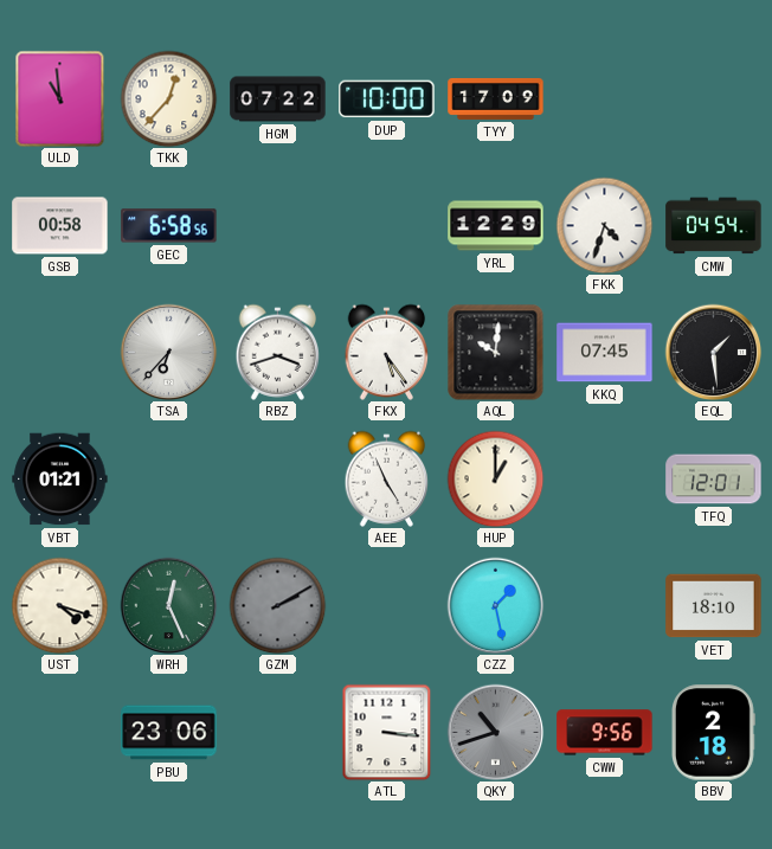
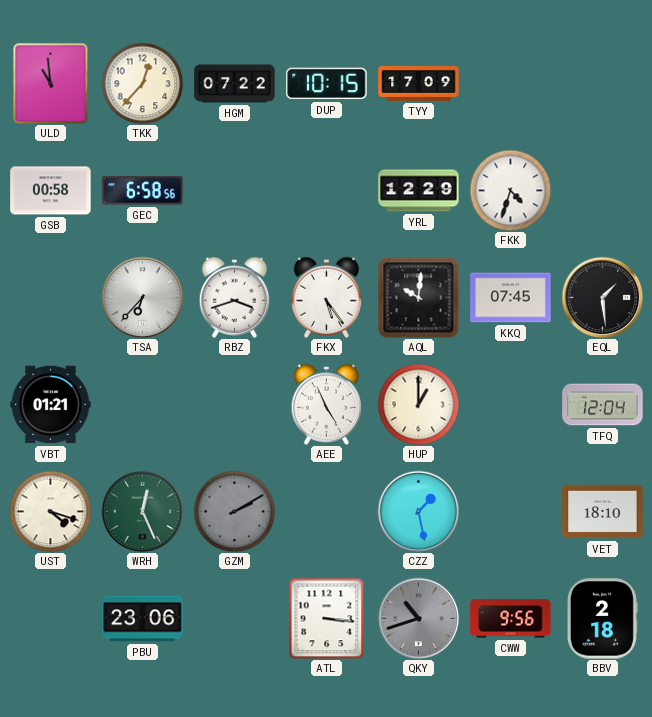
DUP: 10:00 -> 10:15 (327, 84)
CMW: 04:54 -> none (714, 226)
TFQ: 12:01 -> 12:04 (603, 405)
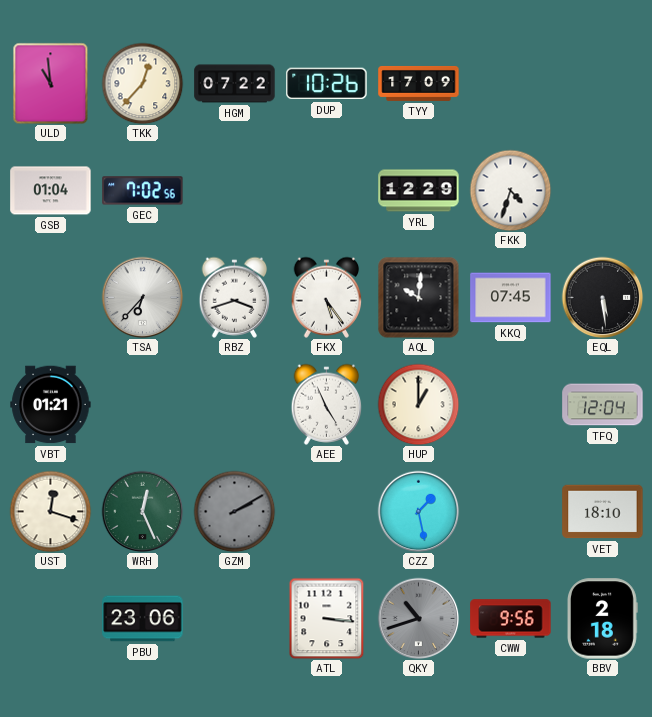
DUP: 10:15 -> 10:26 (327, 84)
GSB: 00:58 -> 01:04 (51, 191)
GEC: 6:58 -> 7:02 (143, 191)
EQL: 1:29 -> 5:29 (602, 297)
UST: 4:18 -> 12:18 (50, 511)
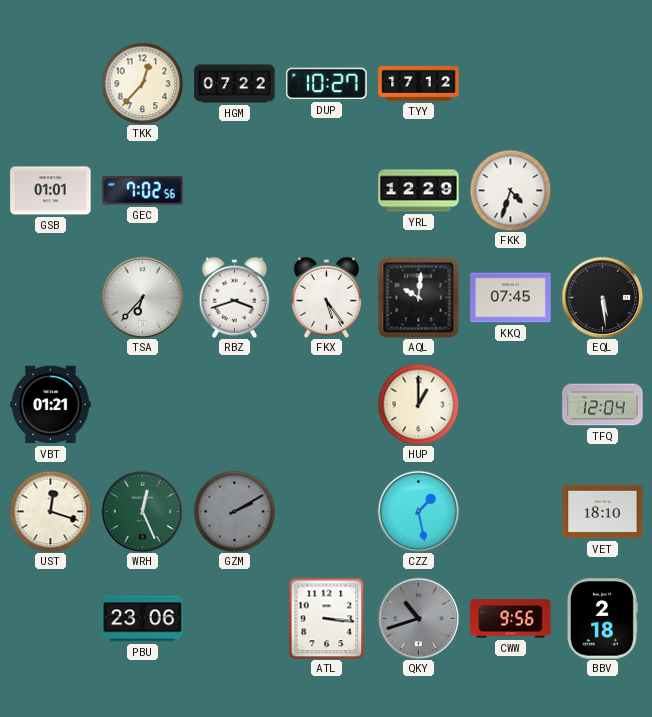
ULD: 10:59 -> none (51, 83)
DUP: 10:26 -> 10:27 (327, 84)
TYY: 17:09 -> 17:12 (419, 83)
GSB: 01:04 -> 01:01 (51, 191)
AEE: 4:56 -> none (327, 404)
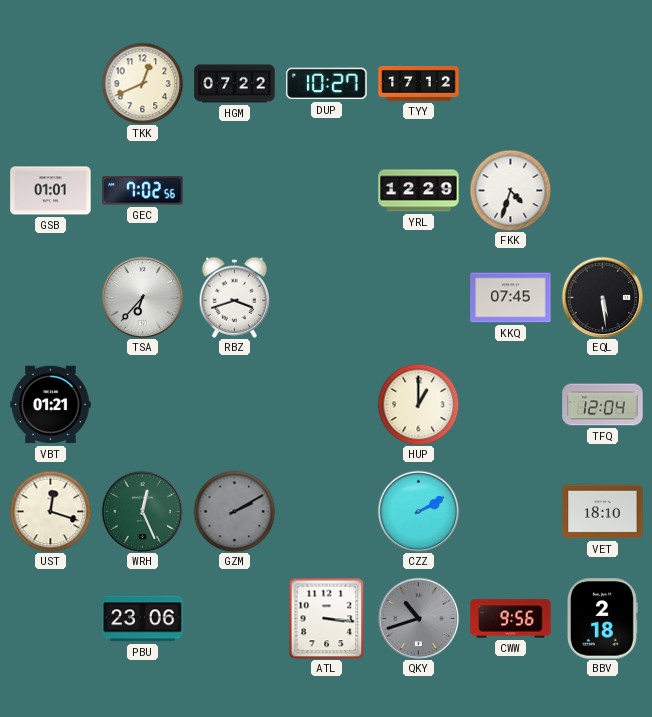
TKK: 12:37 -> 12:41 (142, 83)
FKX: 5:24 -> none (327, 297)
AQL: 10:01 -> none (418, 297)
CZZ: 1:28 -> 2:10 (418, 511)
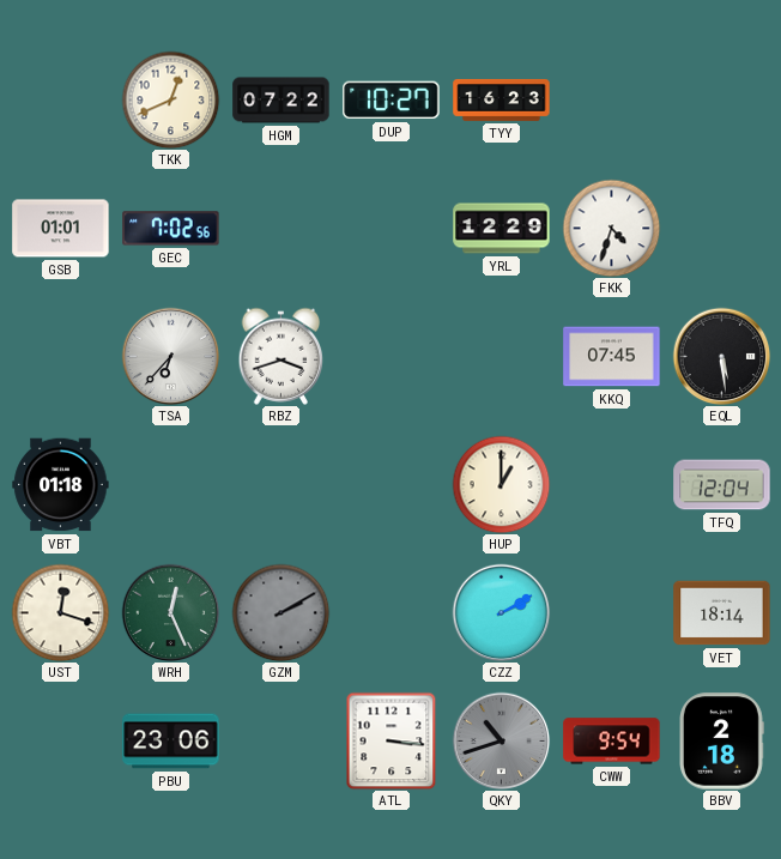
TYY: 17:12 -> 16:23 (502, 99)
VBT: 01:21 -> 01:18 (61, 485)
VET: 18:10 -> 18:14 (722, 613)
CWW: 9:56 -> 9:54 (612, 742)
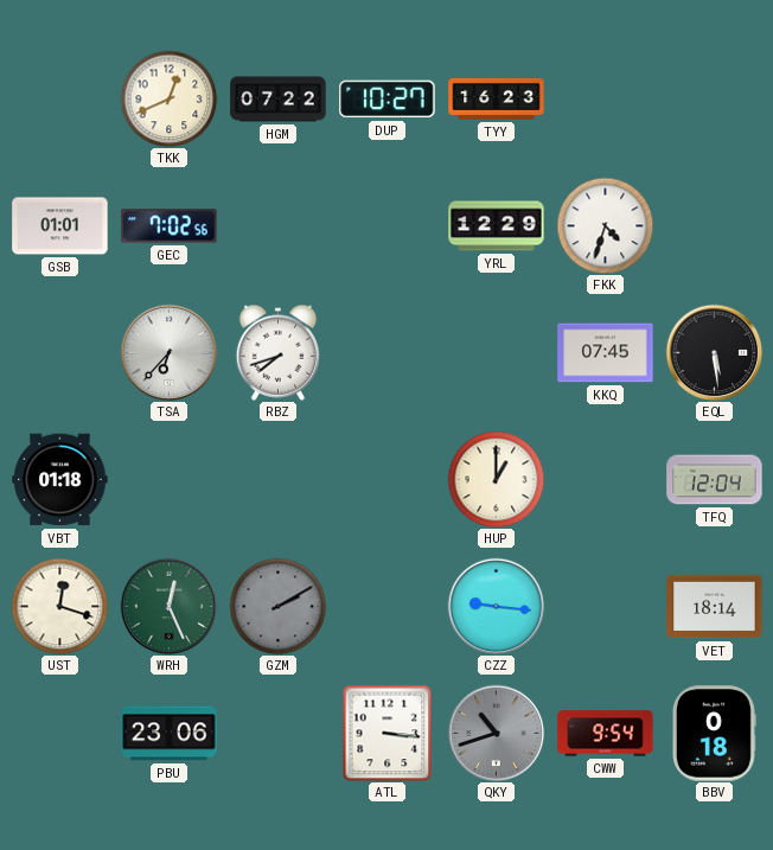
RBZ: 3:42 -> 7:42 (279, 352)
CZZ: 2:10 -> 9:16 (496, 606)
BBV: 2:18 -> 0:18 (715, 734)
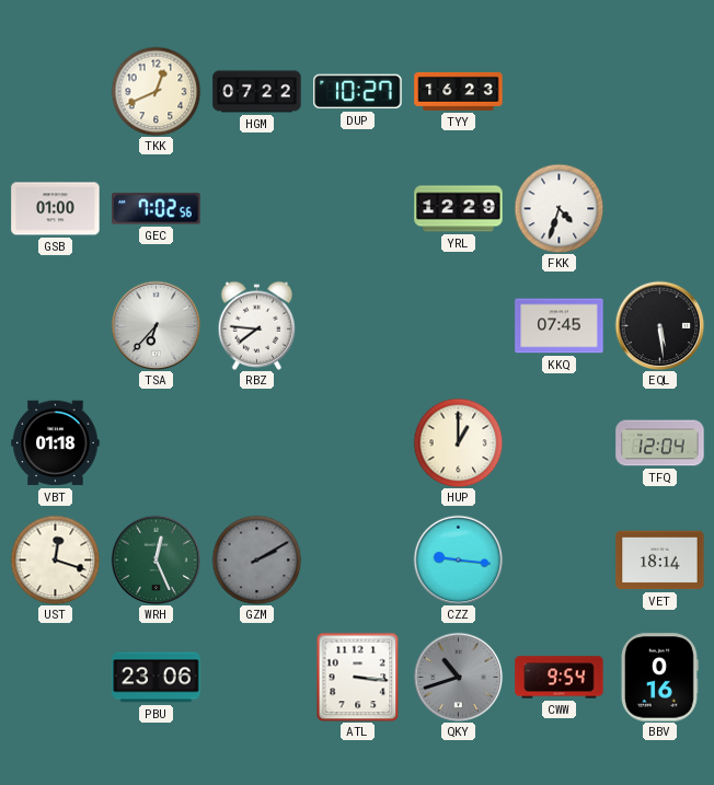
GSB: 01:01 -> 01:00 (56, 209)
RBZ: 7:42 -> 7:46 (257, 325)
BBV: 0:18 -> 0:16 (660, 678)
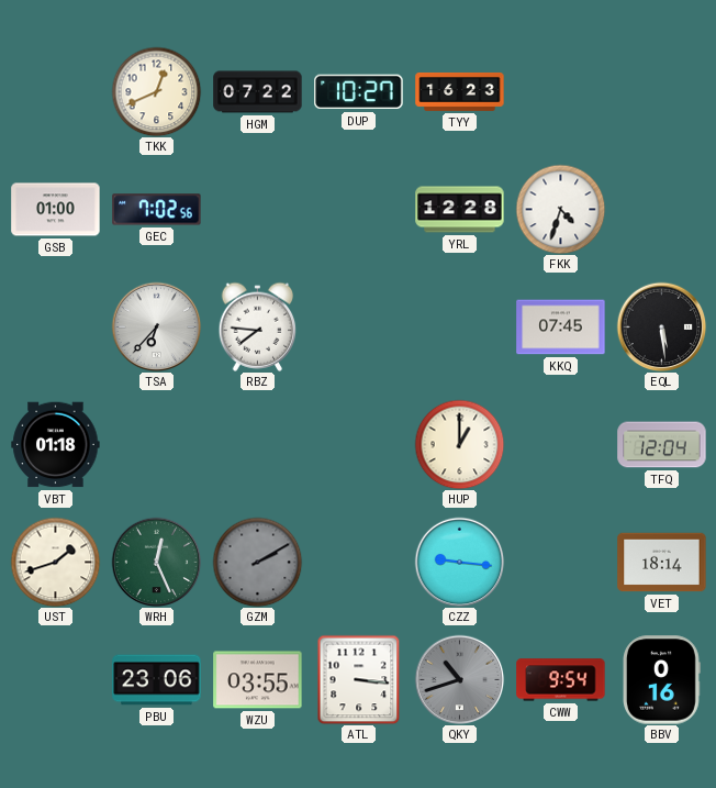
YRL: 12:29 -> 12:28 (460, 210)
UST: 12:18 -> 1:42 (55, 562)
WZU: none -> 03:55 (258, 680)
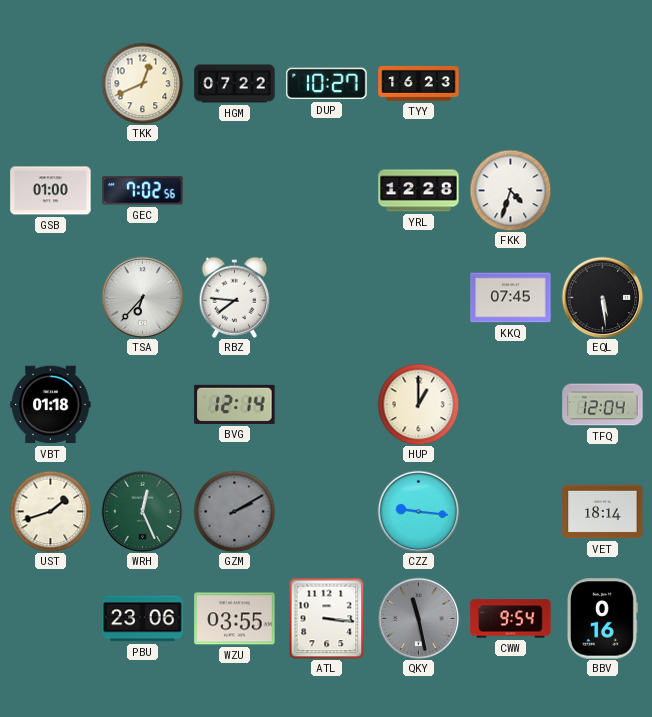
BVG: none -> 12:14 (235, 404)
QKY: 10:42 -> 11:28 (418, 618)
